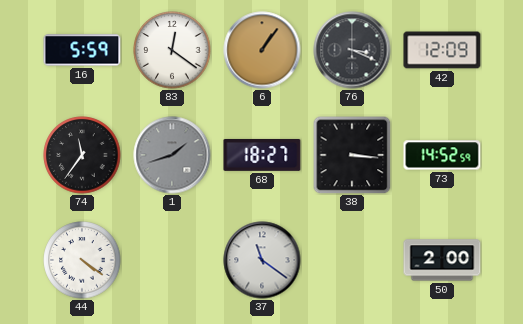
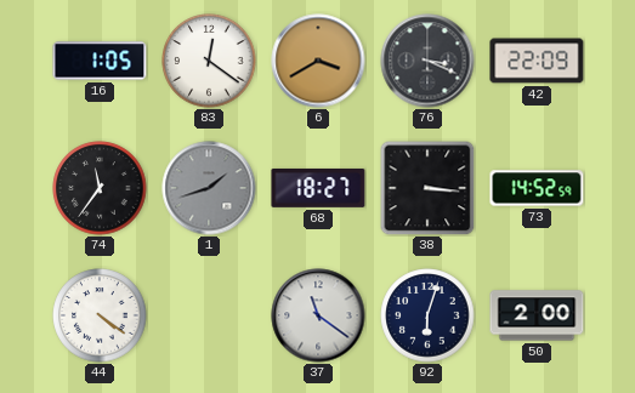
16: 5:59 -> 1:05 (100, 61)
6: 1:06 -> 3:40 (318, 61)
42: 12:09 -> 22:09 (537, 61)
92: none -> 6:03 (427, 315)
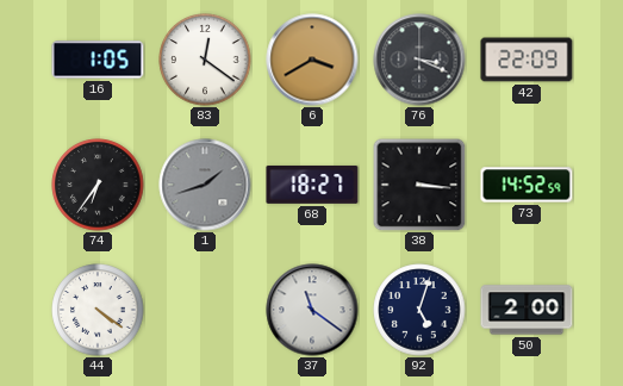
74: 11:36 -> 6:36 (98, 185)
92: 6:03 -> 5:03 (419, 310)
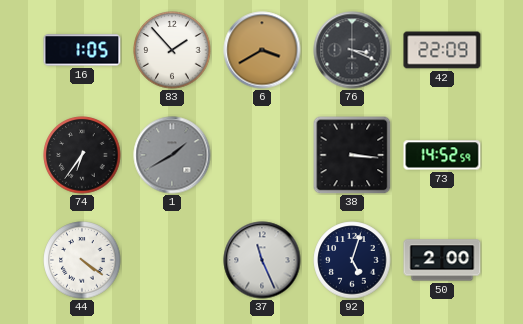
83: 12:21 -> 1:53 (172, 50)
1: 1:42 -> 1:40 (172, 155)
68: 18:27 -> none (312, 185)
37: 11:21 -> 11:26 (262, 260)
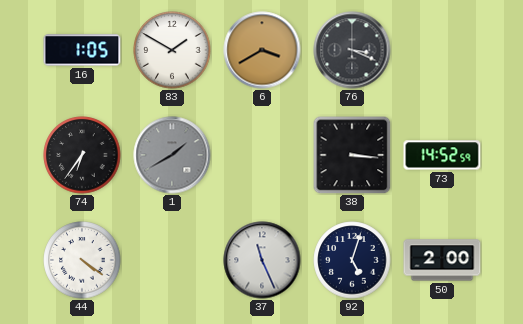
83: 1:53 -> 1:50 (172, 50)
42: 22:09 -> none (442, 50)
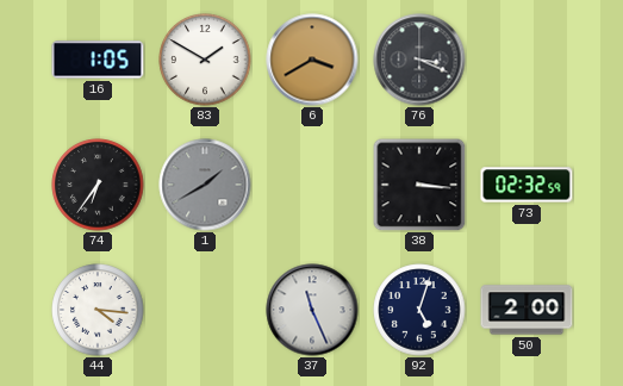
73: 14:52 -> 02:32 (527, 185)
44: 4:21 -> 4:16 (98, 310)
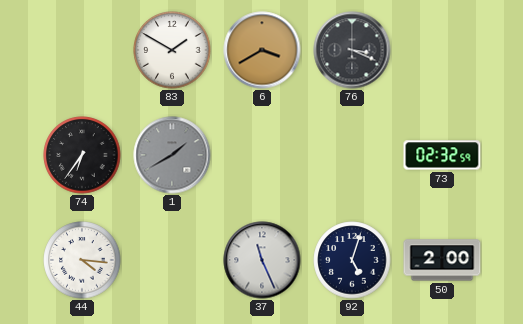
16: 1:05 -> none (98, 60)
38: 3:16 -> none (419, 185)
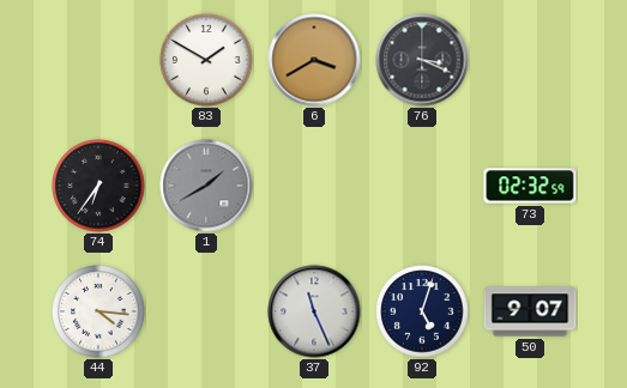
50: 2:00 -> 9:07 (530, 311)
